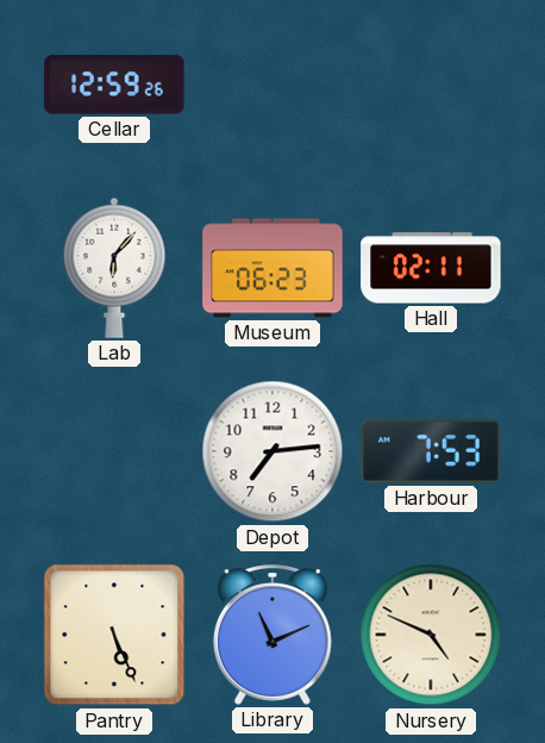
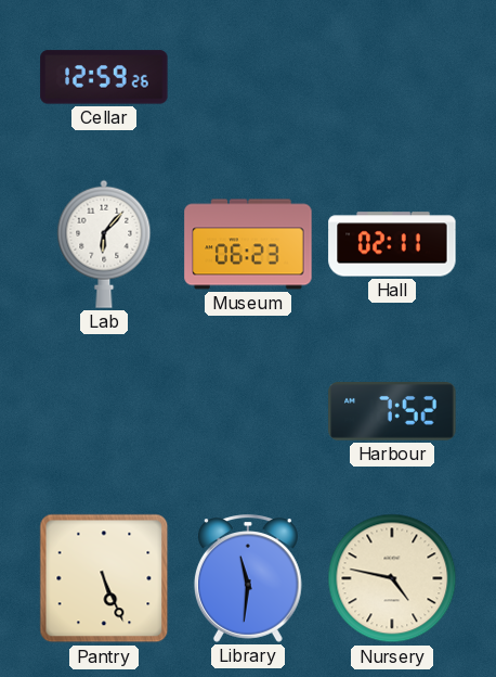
Depot: 7:14 -> none (272, 451)
Harbour: 7:53 -> 7:52 (392, 412)
Library: 11:11 -> 11:31 (248, 578)
Nursery: 4:49 -> 4:47 (392, 578)
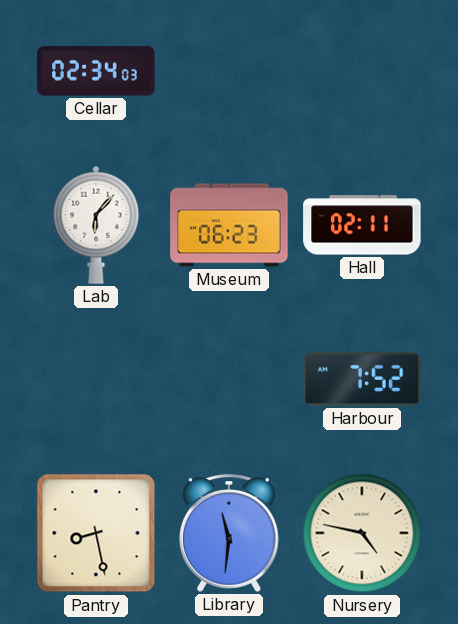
Cellar: 12:59 -> 02:34 (96, 71)
Pantry: 5:26 -> 8:28 (96, 533)
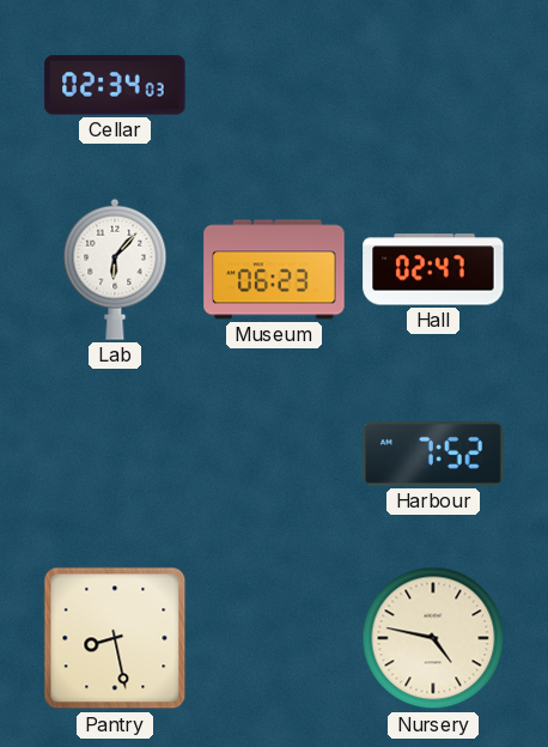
Hall: 02:11 -> 02:47 (433, 269)
Library: 11:31 -> none (229, 533)
